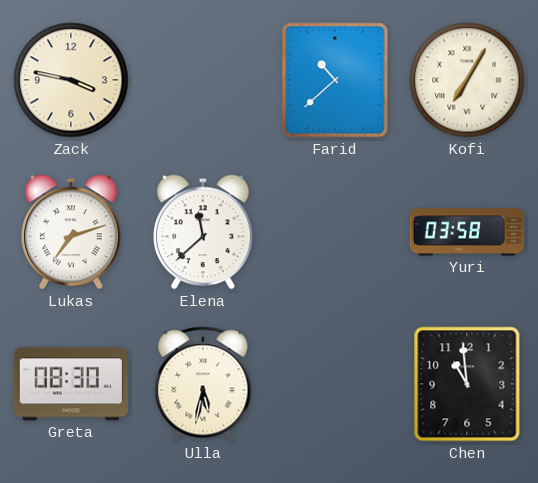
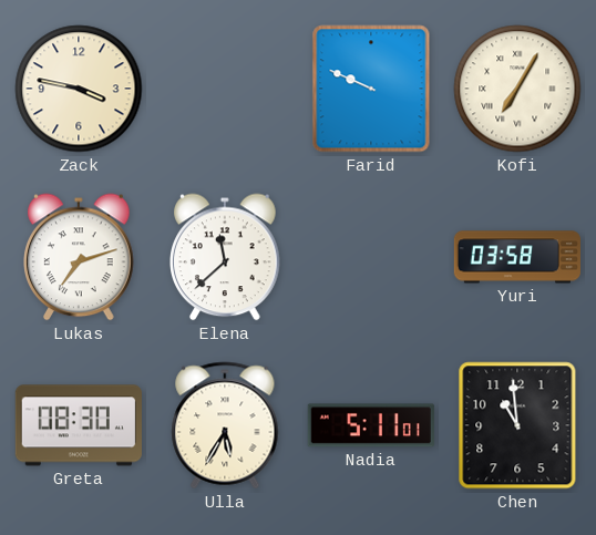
Farid: 10:38 -> 9:49 (371, 89)
Ulla: 5:32 -> 5:35 (225, 425)
Nadia: none -> 5:11 (371, 425)
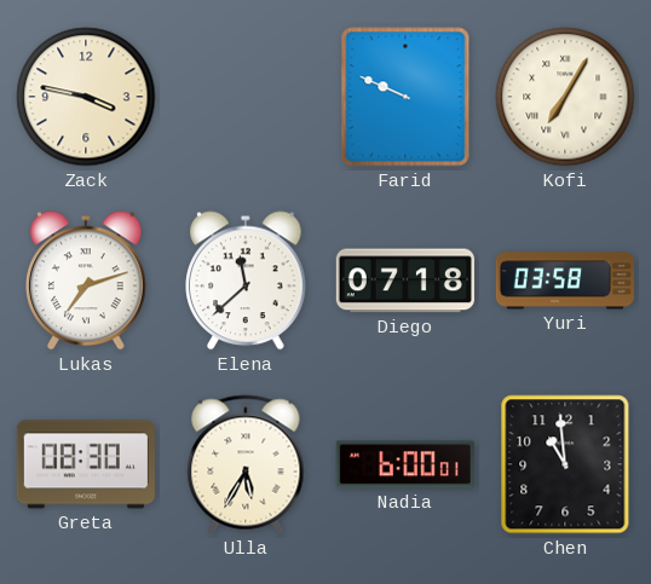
Diego: none -> 07:18 (405, 281)
Nadia: 5:11 -> 6:00 (405, 464)
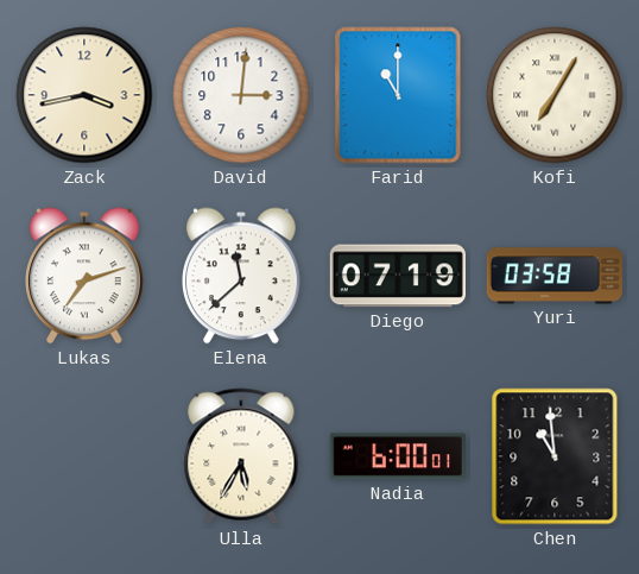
Zack: 3:47 -> 3:43 (84, 95)
David: none -> 3:01 (241, 95)
Farid: 9:49 -> 11:00 (398, 95)
Diego: 07:18 -> 07:19 (398, 276)
Greta: 08:30 -> none (86, 464)
